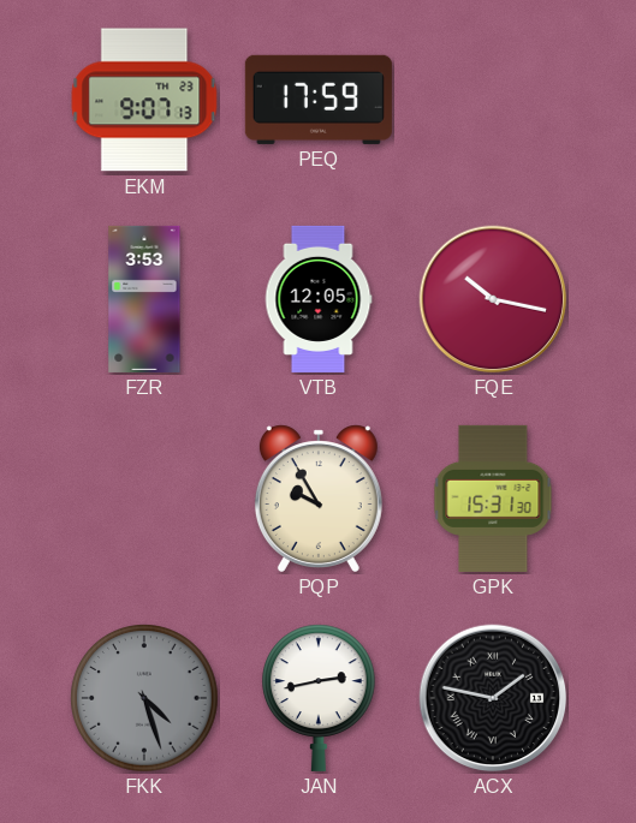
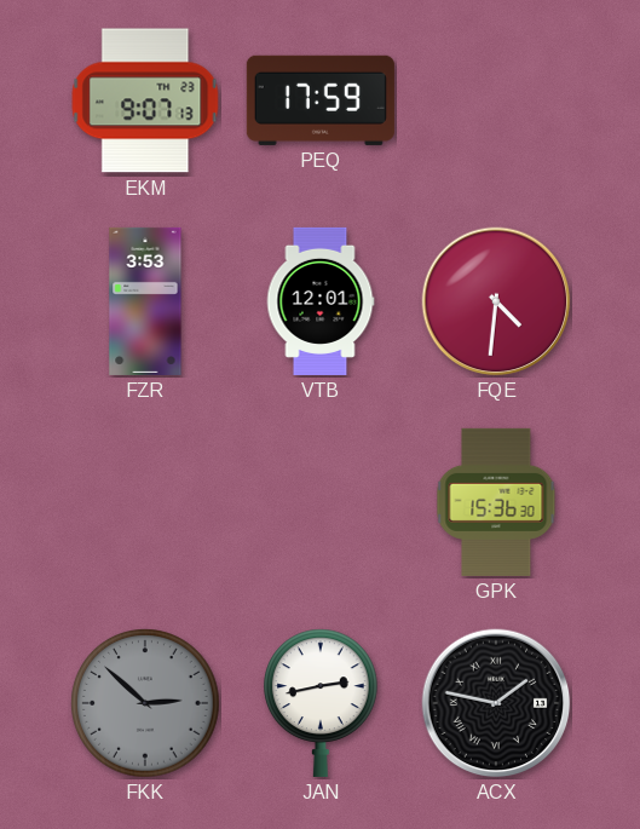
VTB: 12:05 -> 12:01 (321, 301)
FQE: 10:17 -> 4:31 (496, 301)
PQP: 9:55 -> none (319, 499)
GPK: 15:31 -> 15:36 (496, 502)
FKK: 4:27 -> 2:52 (145, 703)
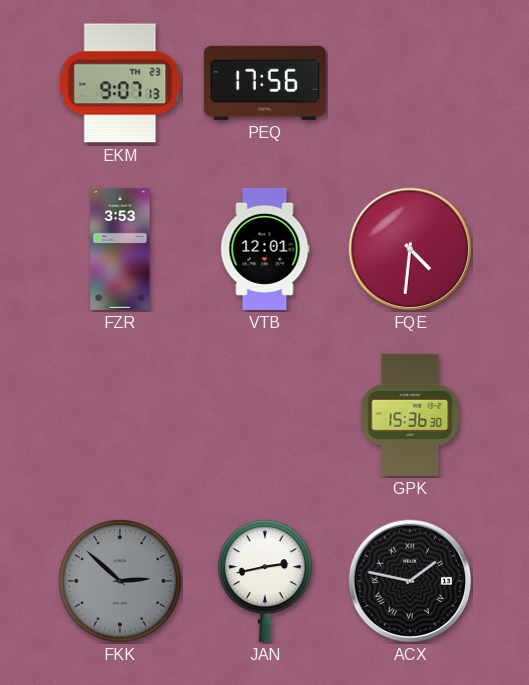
PEQ: 17:59 -> 17:56 (265, 83)
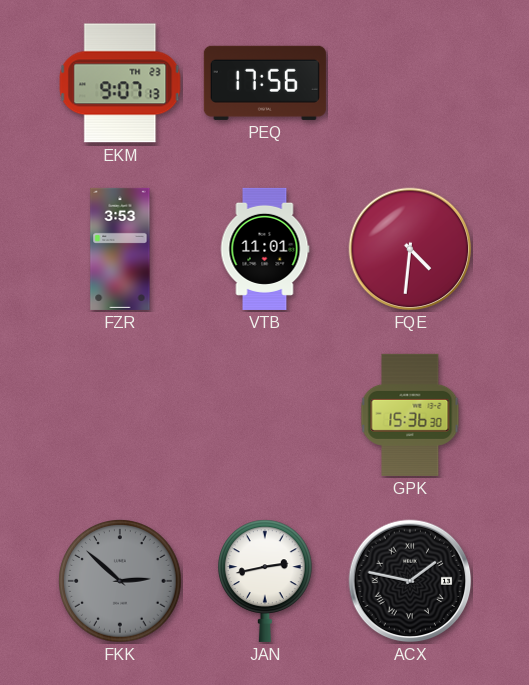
VTB: 12:01 -> 11:01 (265, 249)
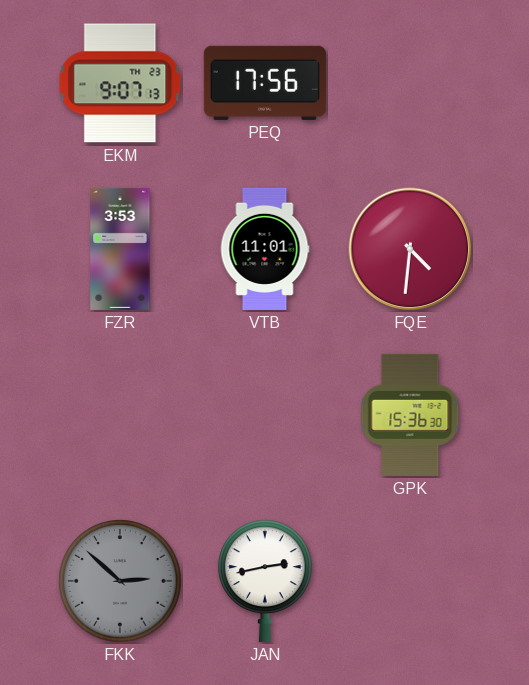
ACX: 1:47 -> none (410, 581)
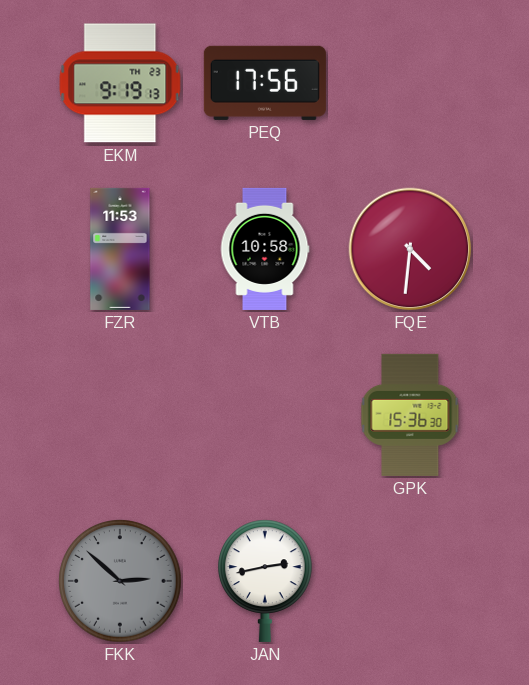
EKM: 9:07 -> 9:19 (120, 83)
FZR: 3:53 -> 11:53 (120, 249)
VTB: 11:01 -> 10:58 (265, 249)
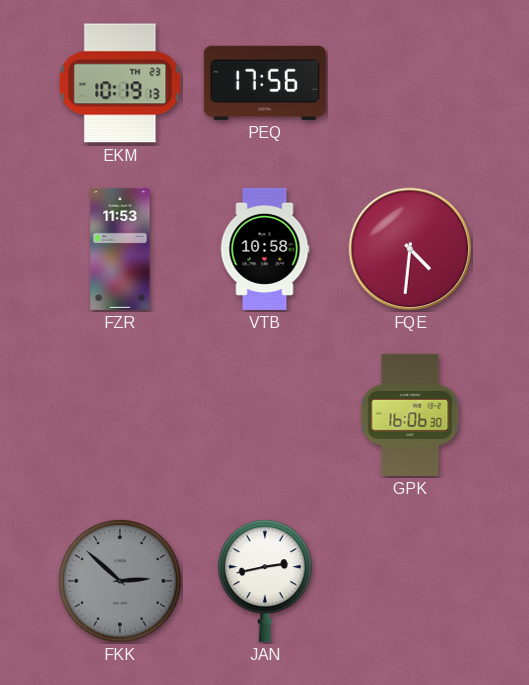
EKM: 9:19 -> 10:19 (120, 83)
GPK: 15:36 -> 16:06 (410, 415)
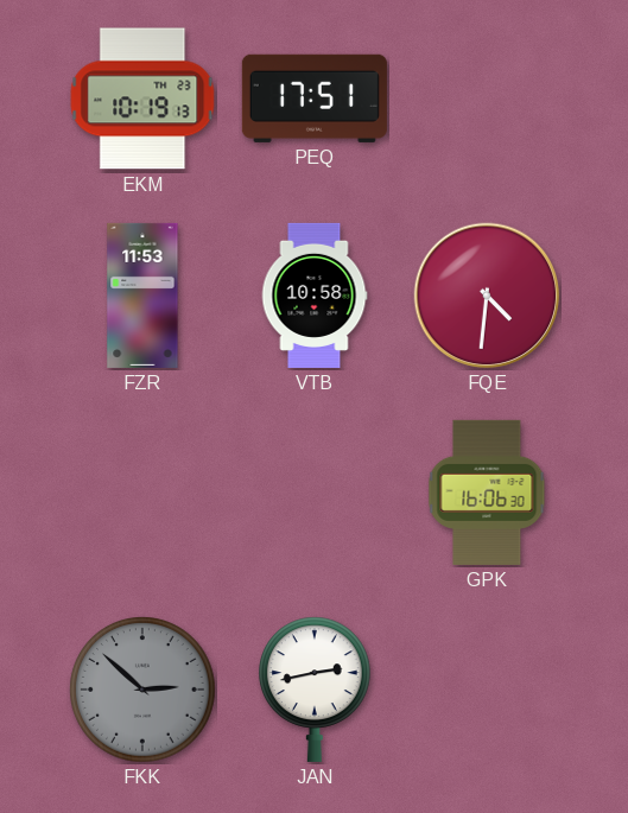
PEQ: 17:56 -> 17:51 (315, 99)
